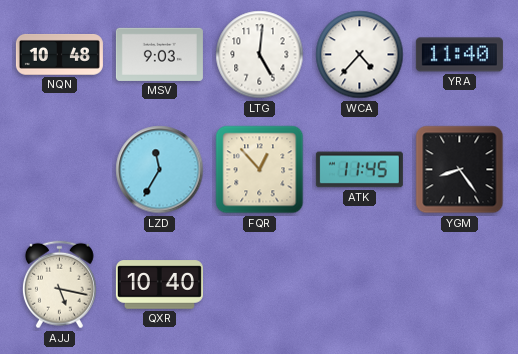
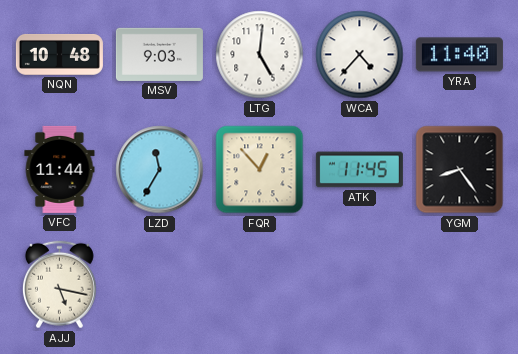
VFC: none -> 11:44 (60, 169)
QXR: 10:40 -> none (159, 285)
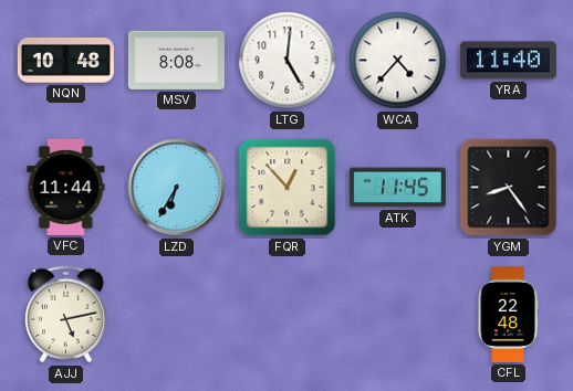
MSV: 9:03 -> 8:08 (176, 60)
LZD: 11:35 -> 6:35 (177, 188)
AJJ: 5:17 -> 5:13 (65, 315)
CFL: none -> 22:48 (508, 314)
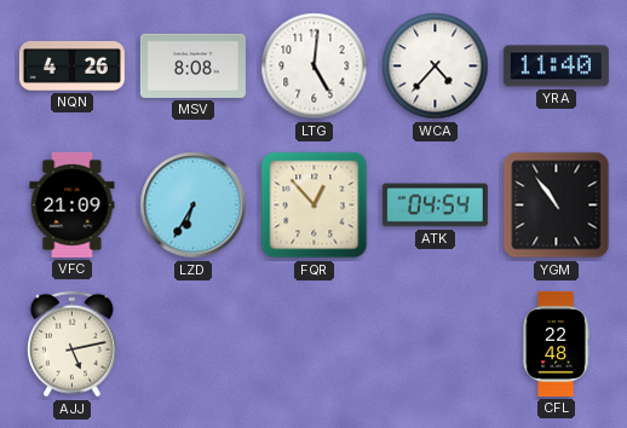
NQN: 10:48 -> 4:26 (71, 65)
VFC: 11:44 -> 21:09 (73, 204)
ATK: 11:45 -> 04:54 (435, 206)
YGM: 8:24 -> 10:54 (557, 206)
